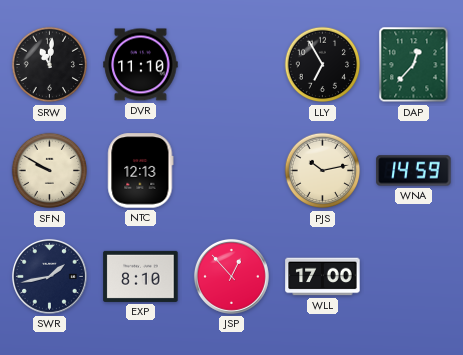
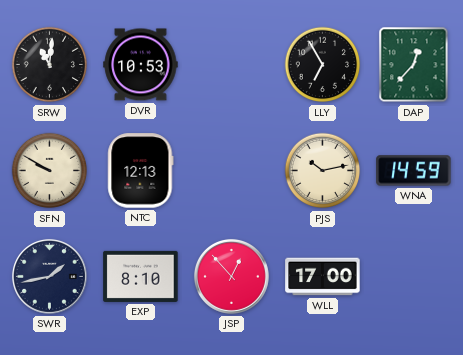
DVR: 11:10 -> 10:53 (141, 65)
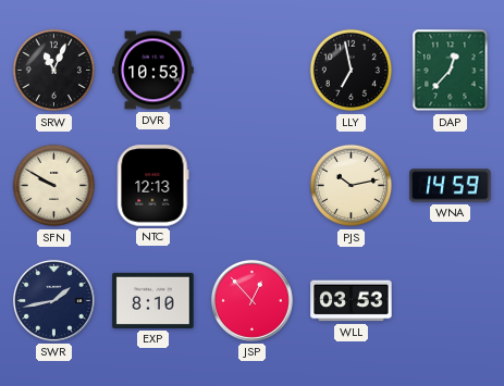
SRW: 11:01 -> 11:04 (54, 71)
LLY: 6:55 -> 6:58 (352, 71)
WLL: 17:00 -> 03:53 (352, 301)
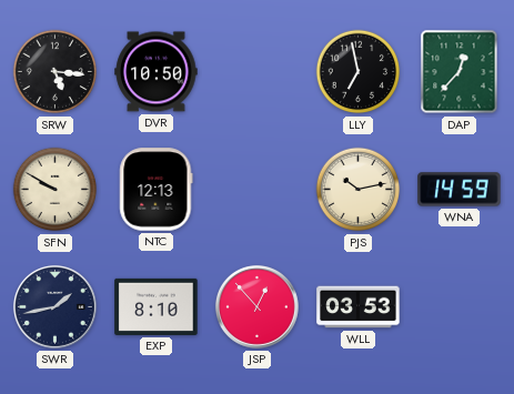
SRW: 11:04 -> 5:16 (56, 72)
DVR: 10:53 -> 10:50 (157, 72)
